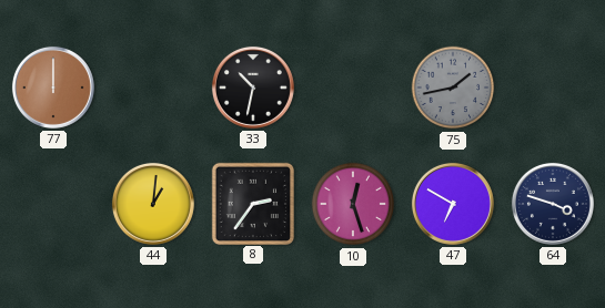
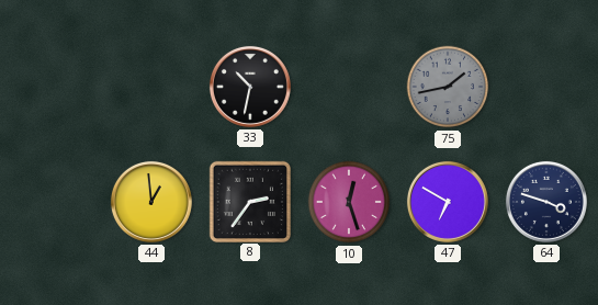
77: 12:00 -> none (53, 88)
44: 1:01 -> 12:59 (151, 202)
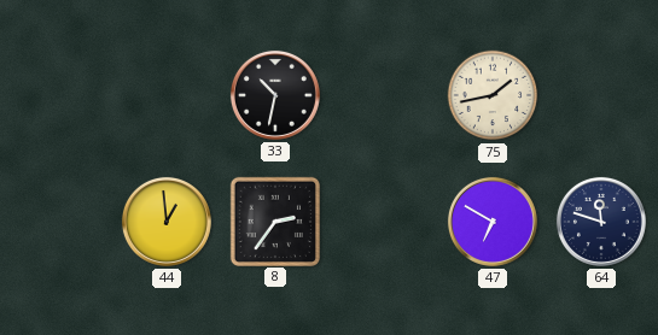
75 dial: grey -> cream (493, 95)
10: 12:27 -> none (349, 202)
64: 3:48 -> 11:48 (601, 222)
